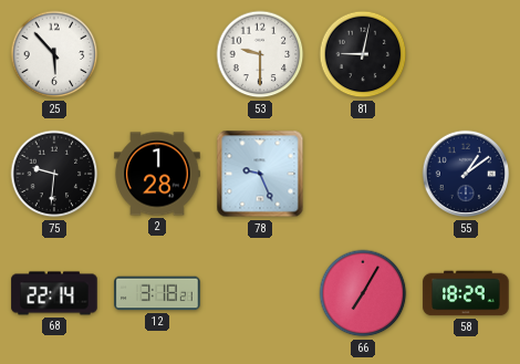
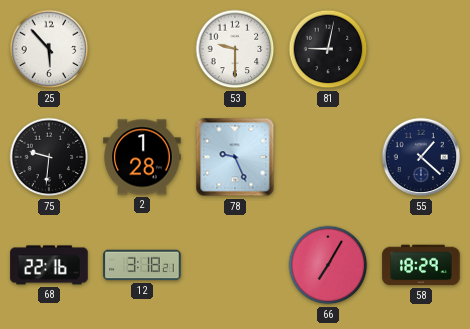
55: 1:09 -> 1:22 (421, 157)
68: 22:14 -> 22:16 (49, 265)
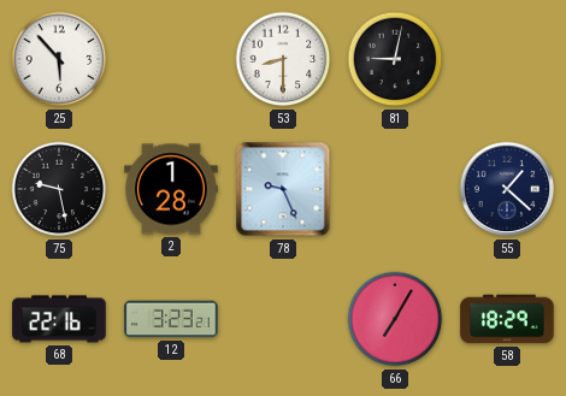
53: 9:30 -> 8:30 (283, 59)
75: 9:31 -> 9:28 (59, 189)
12: 3:18 -> 3:23 (171, 319)
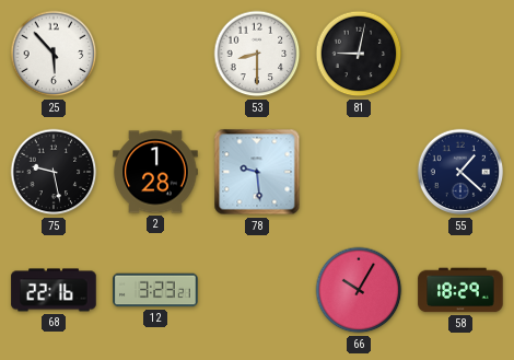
78: 9:26 -> 9:29 (257, 172)
66: 7:05 -> 10:05 (359, 290)
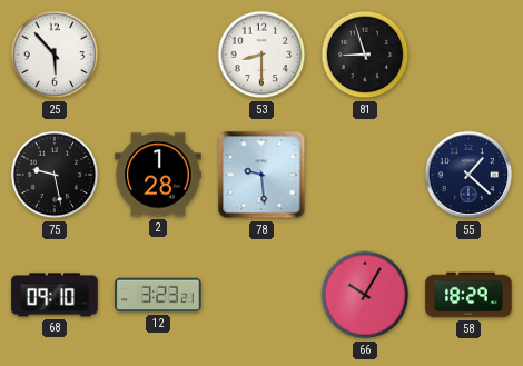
81: 9:02 -> 8:57 (365, 55)
68: 22:16 -> 09:10 (55, 295)
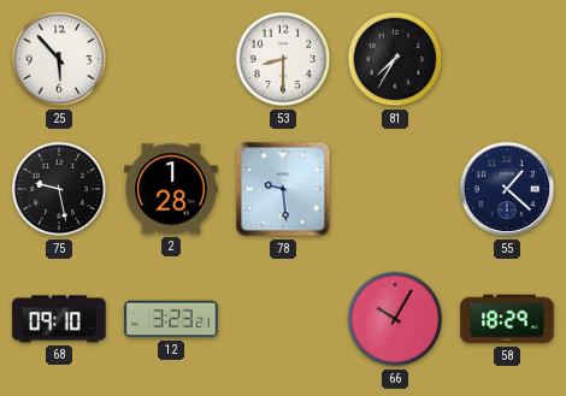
81: 8:57 -> 7:35 (395, 59)
